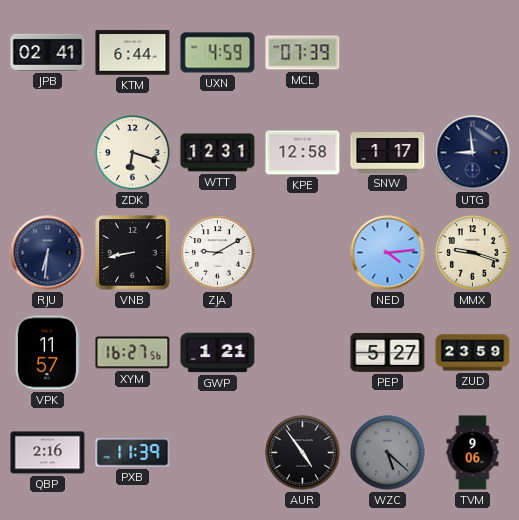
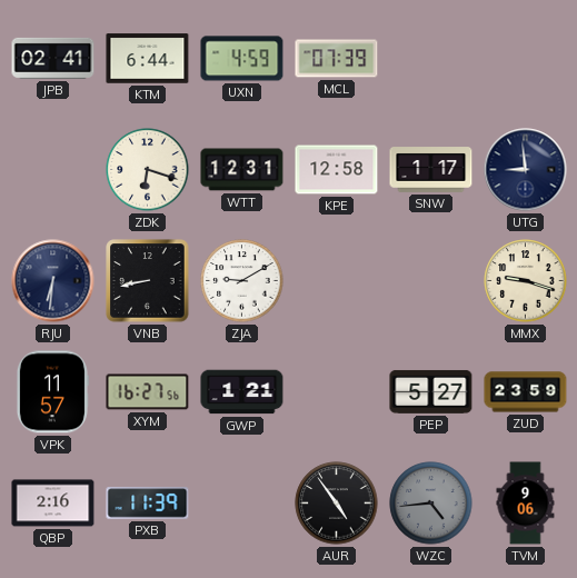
NED: 4:14 -> none (388, 253)
WZC: 5:22 -> 4:44 (431, 504)
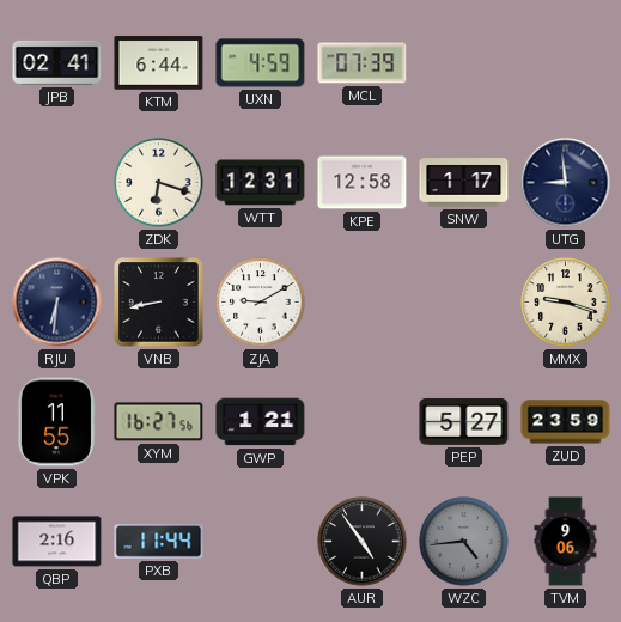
VPK: 11:57 -> 11:55 (56, 422)
PXB: 11:39 -> 11:44 (159, 542)
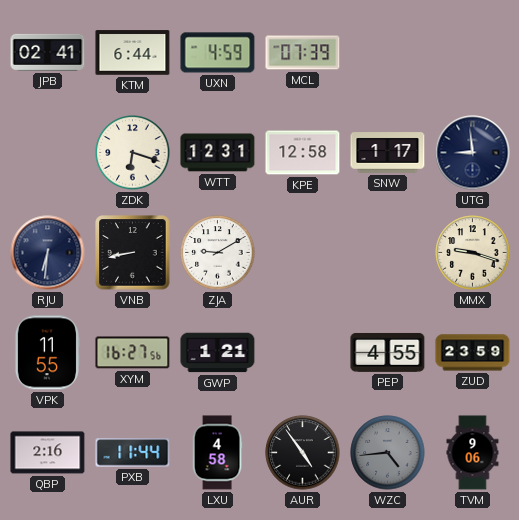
PEP: 5:27 -> 4:55 (388, 352)
LXU: none -> 4:58 (217, 453)
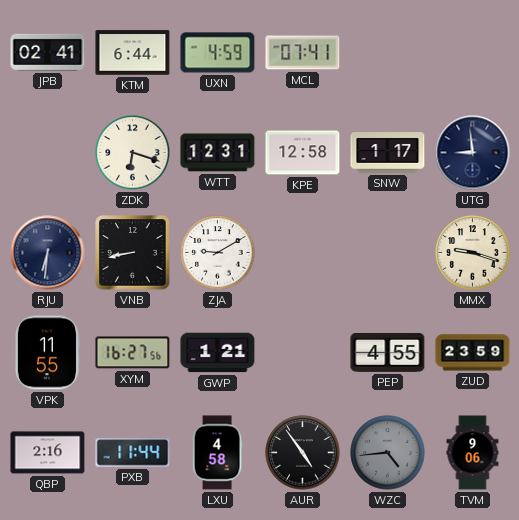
MCL: 07:39 -> 07:41 (303, 53)
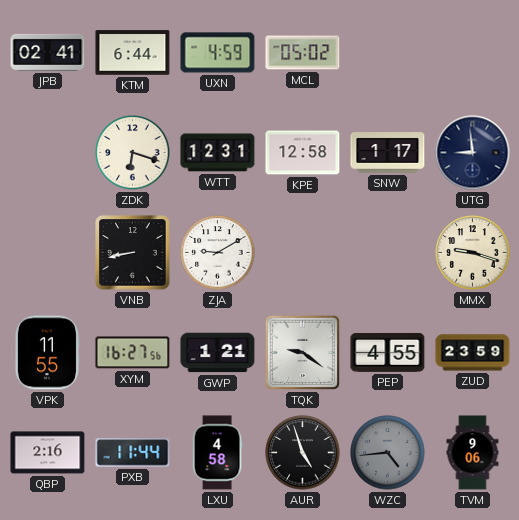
MCL: 07:41 -> 05:02 (303, 53)
RJU: 6:31 -> none (48, 253)
TQK: none -> 9:21 (302, 352)
AUR: 4:54 -> 4:57 (303, 453)
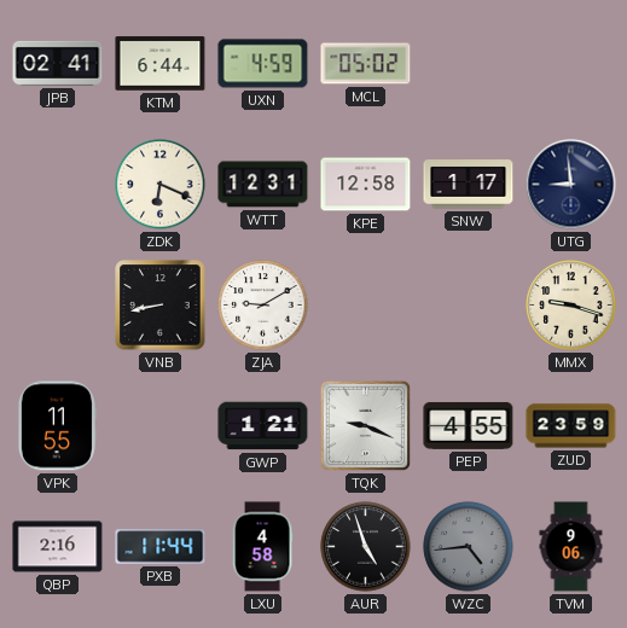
ZDK: 6:18 -> 6:19 (161, 185)
XYM: 16:27 -> none (133, 353)
TQK: 9:21 -> 9:19 (365, 425)
